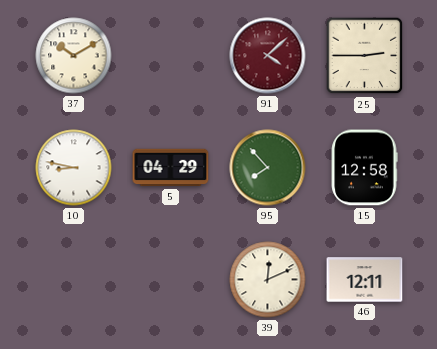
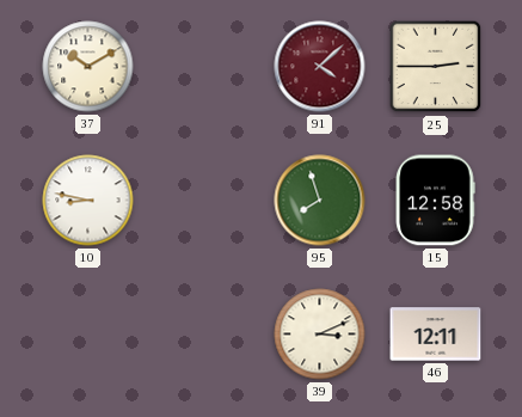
5: 04:29 -> none (171, 168)
95: 7:53 -> 7:57 (320, 201)
39: 12:11 -> 3:11 (320, 335)
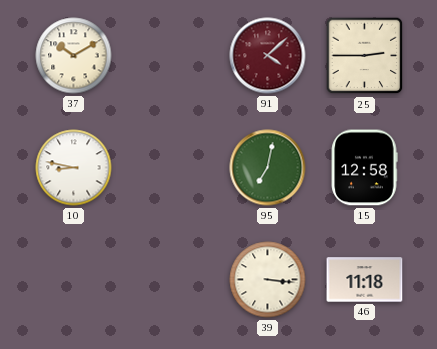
95: 7:57 -> 7:02 (268, 168)
39: 3:11 -> 3:16 (268, 280)
46: 12:11 -> 11:18 (365, 280)
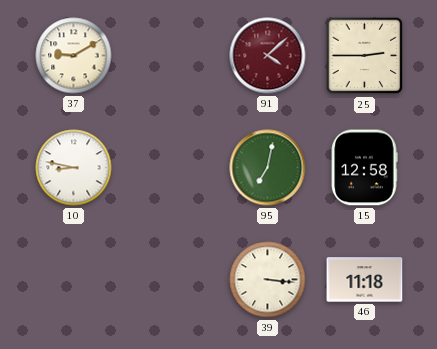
37: 10:10 -> 9:10 (74, 56)
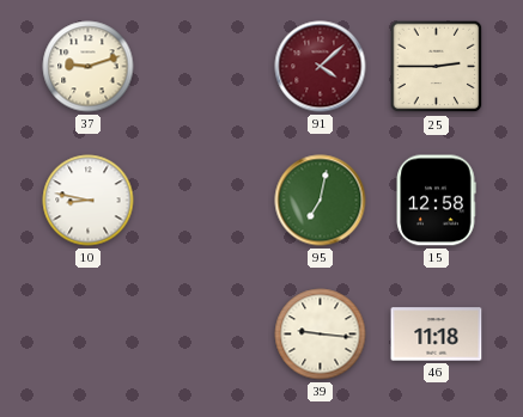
37: 9:10 -> 9:12 (89, 67)
39: 3:16 -> 9:16 (321, 335)
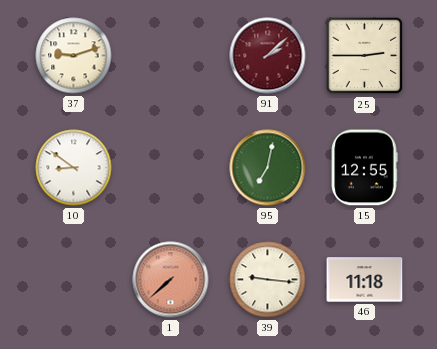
91: 4:08 -> 2:08 (268, 56)
10: 8:47 -> 8:51 (74, 168)
15: 12:58 -> 12:55 (364, 168)
1: none -> 7:38 (171, 280)
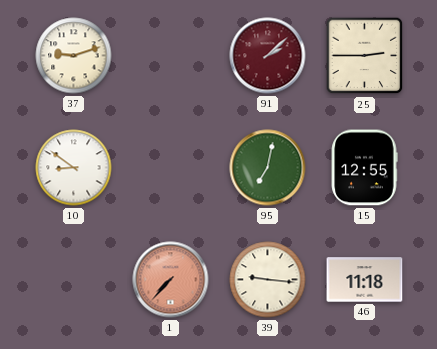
1: 7:38 -> 7:37 (171, 280)
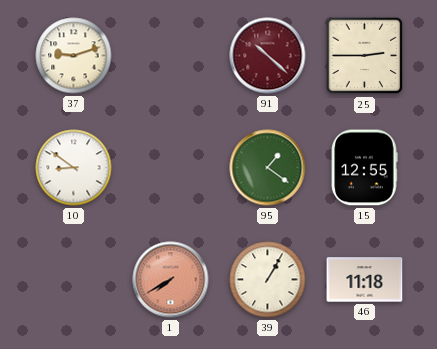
91: 2:08 -> 10:22 (268, 56)
95: 7:02 -> 1:21 (268, 168)
1: 7:37 -> 7:40 (171, 280)
39: 9:16 -> 1:05 (268, 280)
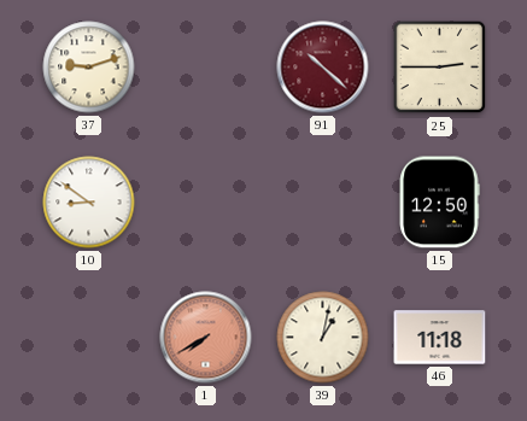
95: 1:21 -> none (268, 168)
15: 12:55 -> 12:50 (439, 203)
39: 1:05 -> 1:02 (323, 338)
